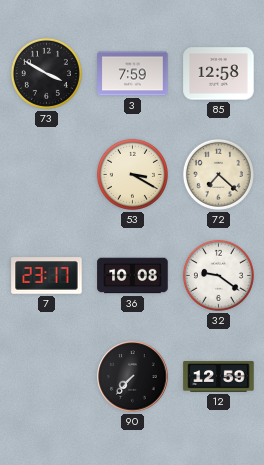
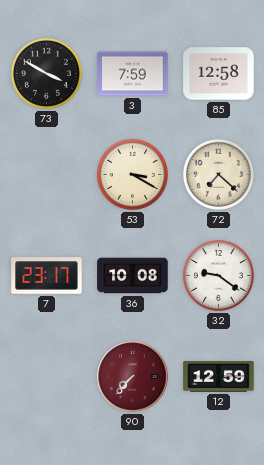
90 dial: black -> burgundy (133, 377)
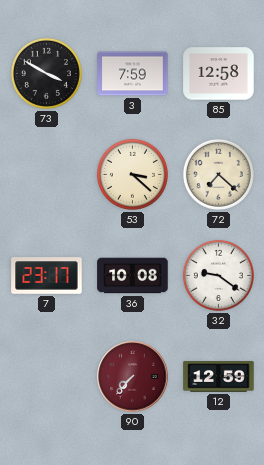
53: 3:20 -> 3:22 (132, 174)
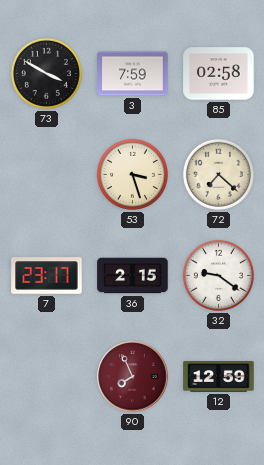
85: 12:58 -> 02:58 (219, 74)
53: 3:22 -> 3:27 (132, 174)
36: 10:08 -> 2:15 (133, 276)
90: 7:37 -> 7:56 (133, 377)
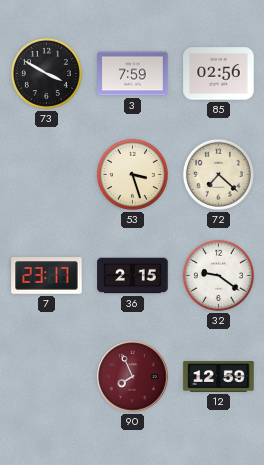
85: 02:58 -> 02:56 (219, 74)
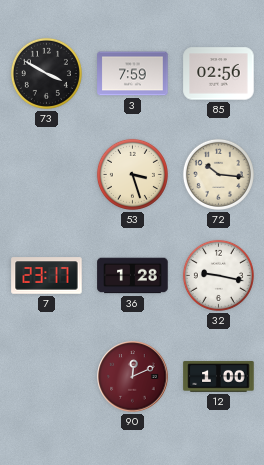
72: 7:22 -> 10:16 (218, 174)
36: 2:15 -> 1:28 (133, 276)
32: 9:21 -> 9:17 (218, 275)
90: 7:56 -> 12:11 (133, 377)
12: 12:59 -> 1:00 (219, 377)
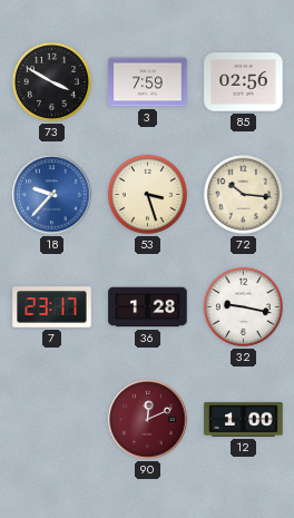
18: none -> 9:37 (52, 195)
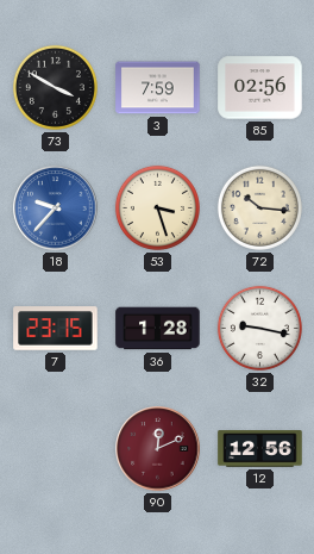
7: 23:17 -> 23:15 (56, 329)
12: 1:00 -> 12:56 (260, 449)
